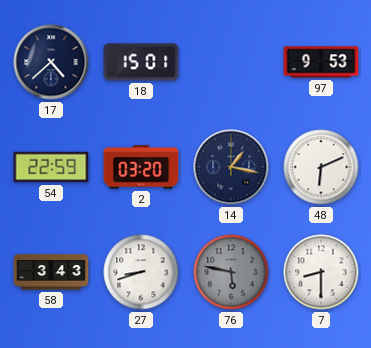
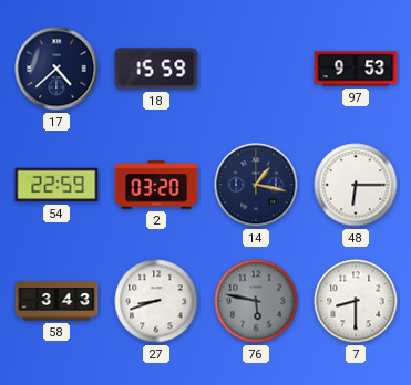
18: 15:01 -> 15:59 (156, 69)
48: 6:11 -> 6:15 (356, 185)
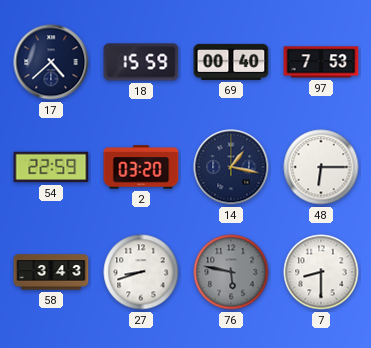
69: none -> 00:40 (231, 62)
97: 9:53 -> 7:53 (321, 62)
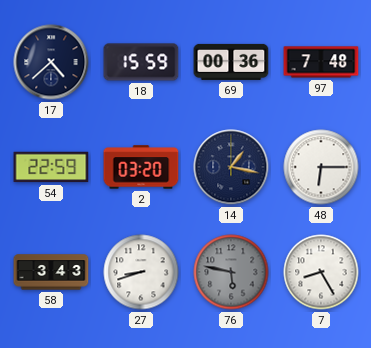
69: 00:40 -> 00:36 (231, 62)
97: 7:53 -> 7:48 (321, 62)
7: 8:30 -> 8:25 (321, 272)
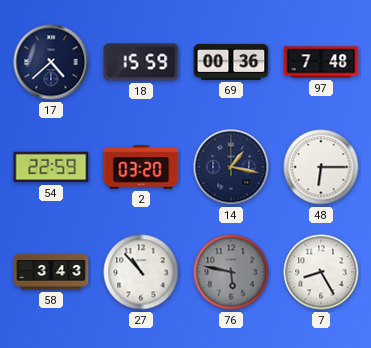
27: 8:42 -> 10:53 (141, 272)
